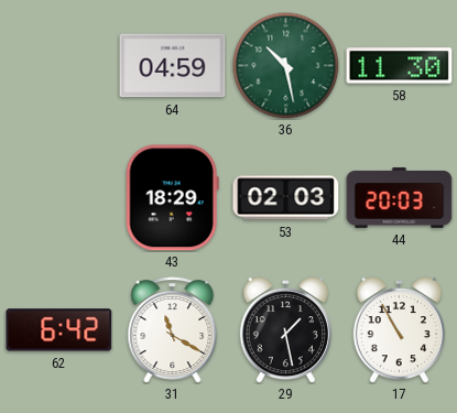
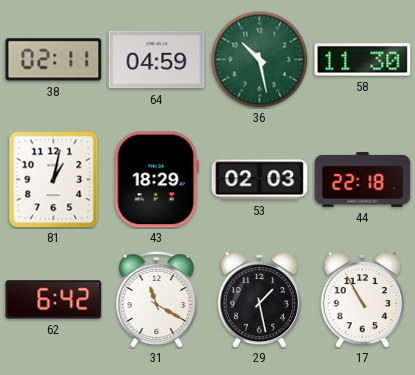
38: none -> 02:11 (54, 60)
81: none -> 1:02 (54, 180)
44: 20:03 -> 22:18 (363, 179)
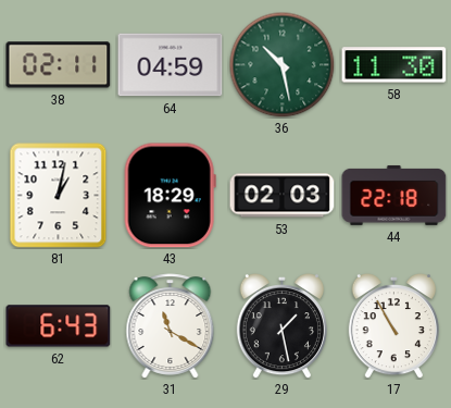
62: 6:42 -> 6:43 (59, 326)
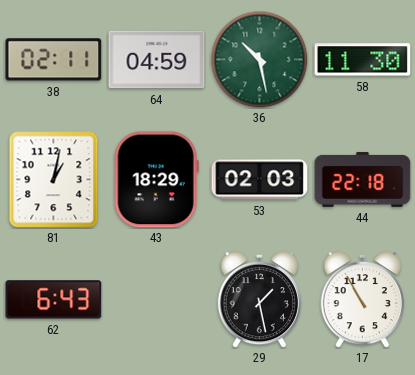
31: 11:20 -> none (171, 326)
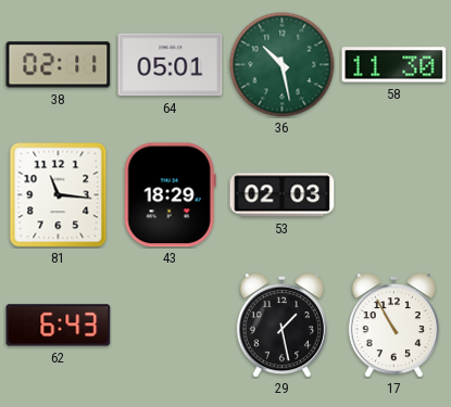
64: 04:59 -> 05:01 (171, 65)
81: 1:02 -> 11:16 (59, 195)
44: 22:18 -> none (363, 179)
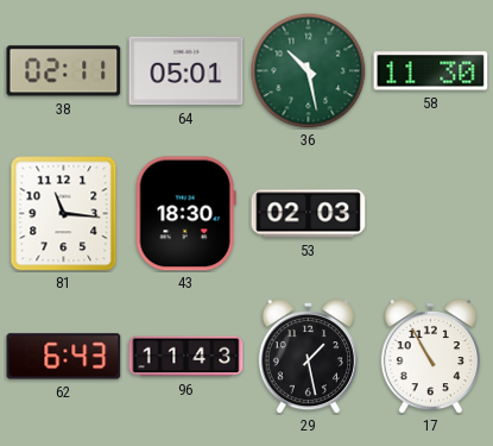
43: 18:29 -> 18:30 (185, 214)
96: none -> 11:43 (187, 357)
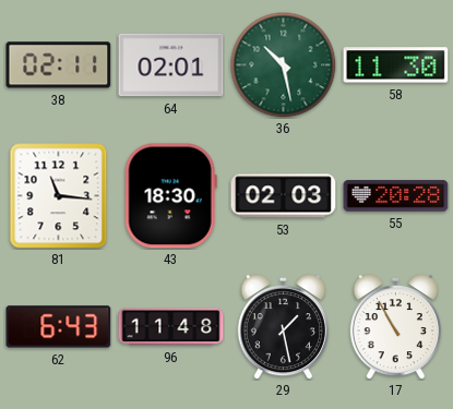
64: 05:01 -> 02:01 (171, 65)
55: none -> 20:28 (396, 196)
96: 11:43 -> 11:48 (171, 327)
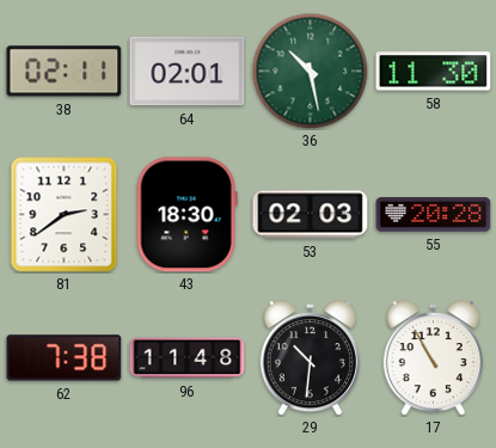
81: 11:16 -> 2:39 (65, 215)
62: 6:43 -> 7:38 (65, 358)
29: 1:28 -> 10:31 (310, 357)
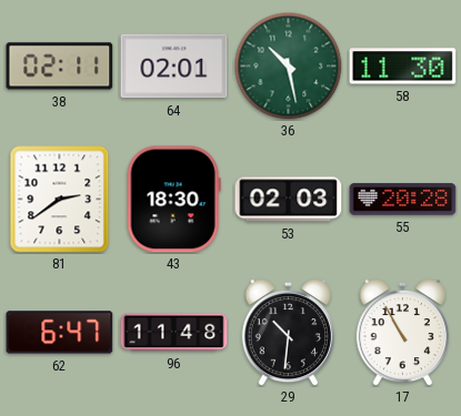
62: 7:38 -> 6:47 (60, 333)
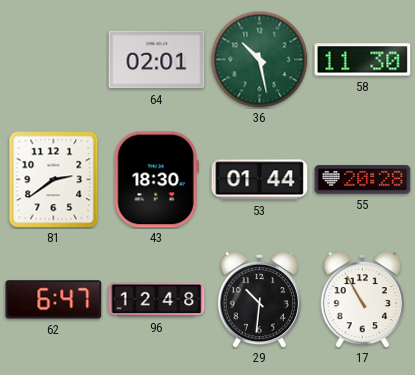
38: 02:11 -> none (60, 67)
53: 02:03 -> 01:44 (260, 180)
96: 11:48 -> 12:48 (157, 300)
